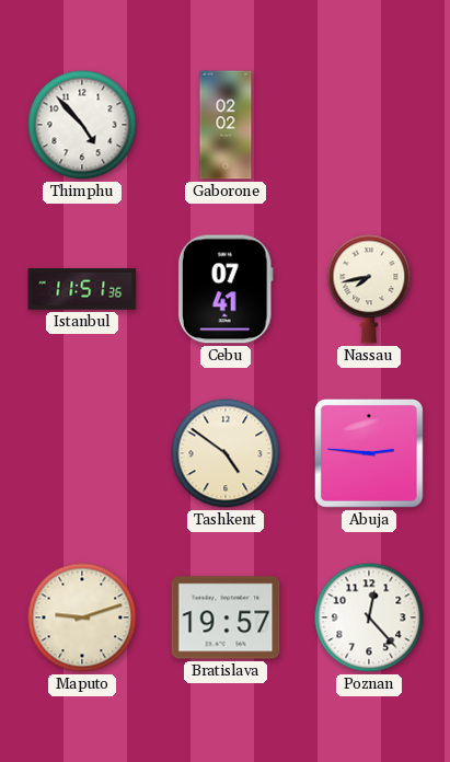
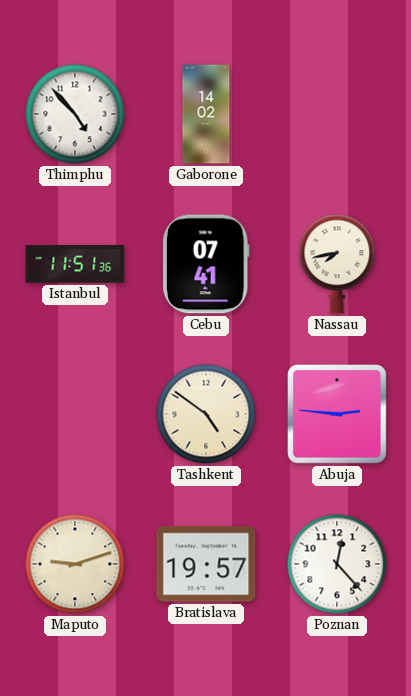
Gaborone: 02:02 -> 14:02 (206, 114)
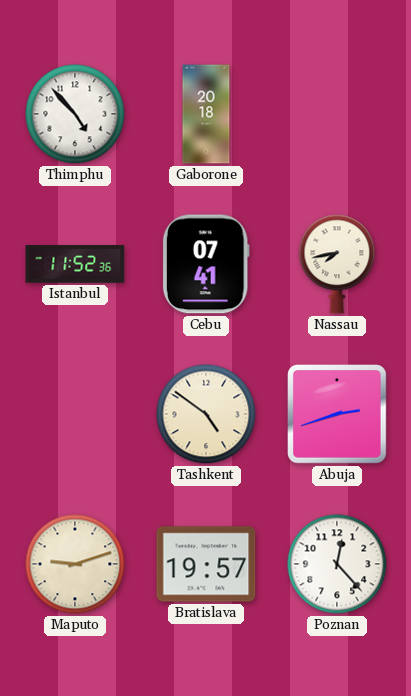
Gaborone: 14:02 -> 20:18 (206, 114)
Istanbul: 11:51 -> 11:52 (75, 264)
Abuja: 2:46 -> 2:42 (338, 415)
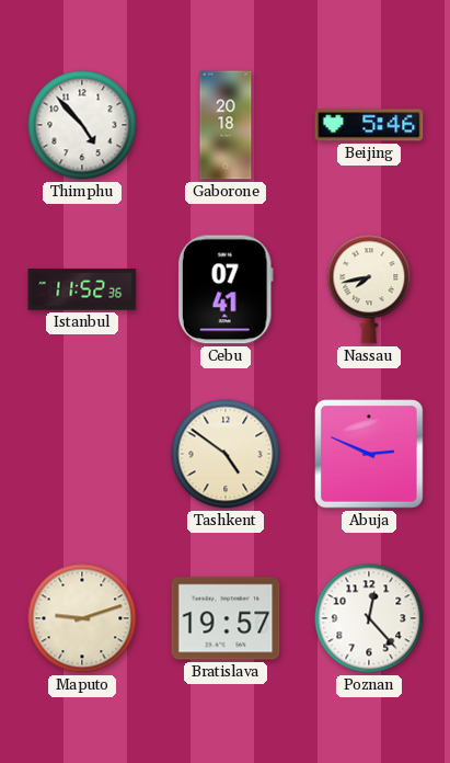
Beijing: none -> 5:46 (369, 125)
Abuja: 2:42 -> 2:49 (370, 455)
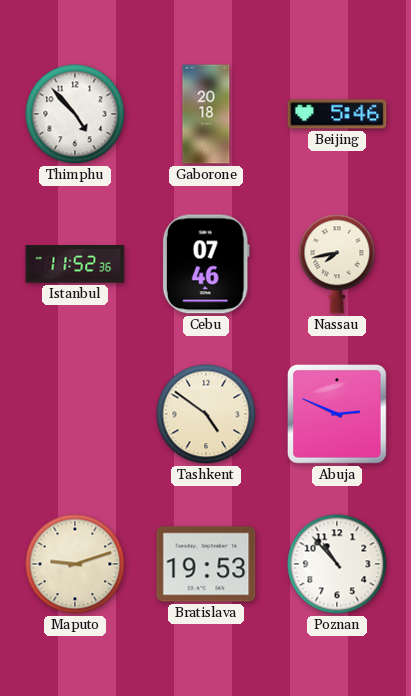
Cebu: 07:41 -> 07:46 (206, 264)
Bratislava: 19:57 -> 19:53 (206, 564)
Poznan: 12:23 -> 10:53 (337, 564)
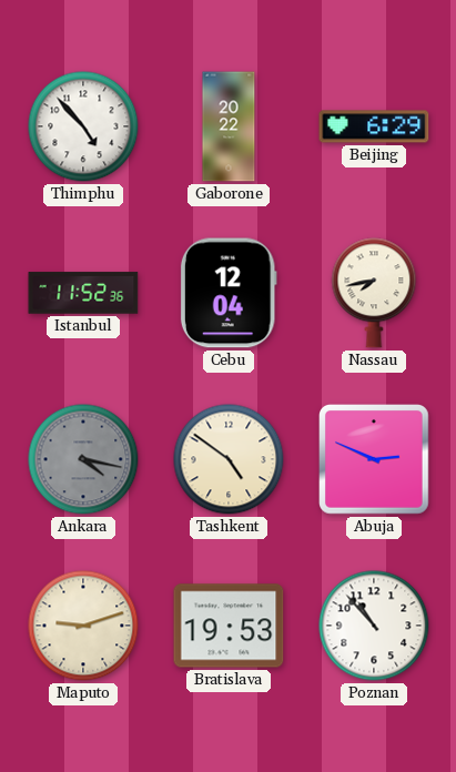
Gaborone: 20:18 -> 20:22 (229, 126)
Beijing: 5:46 -> 6:29 (374, 126)
Cebu: 07:46 -> 12:04 (229, 293)
Ankara: none -> 4:17 (83, 459)
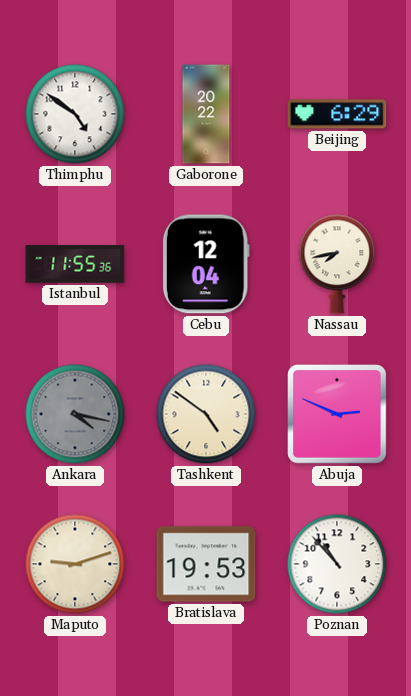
Thimphu: 4:53 -> 4:51 (75, 114)
Istanbul: 11:52 -> 11:55 (75, 264)
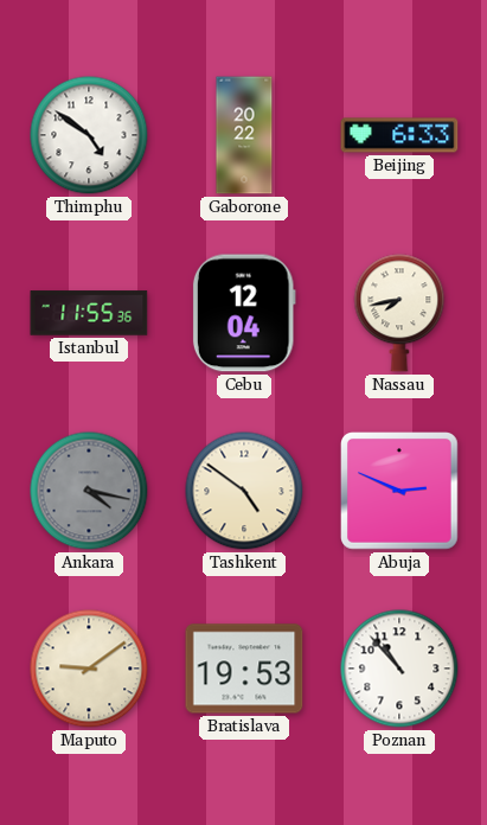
Beijing: 6:29 -> 6:33 (399, 135)
Maputo: 9:12 -> 9:09 (89, 669)
